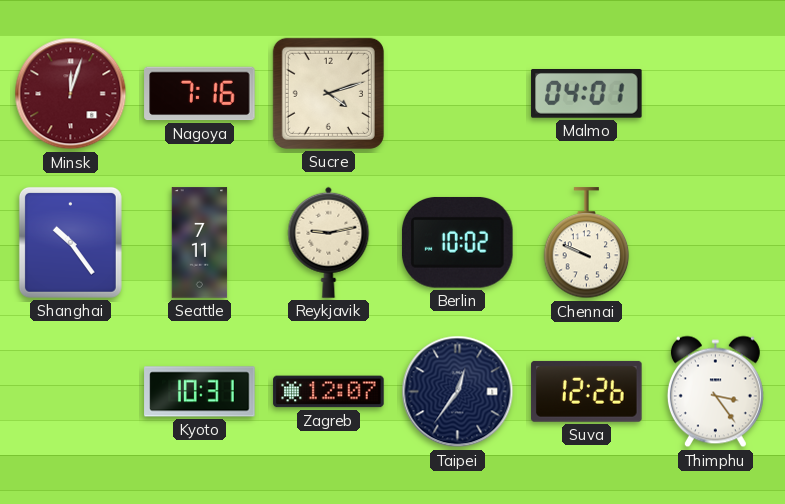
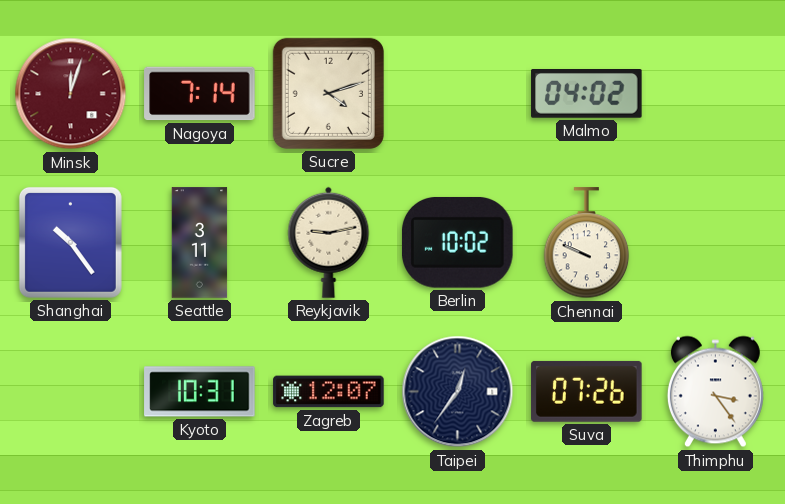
Nagoya: 7:16 -> 7:14 (200, 94)
Malmo: 04:01 -> 04:02 (587, 94)
Seattle: 7:11 -> 3:11 (200, 243)
Suva: 12:26 -> 07:26 (587, 391)
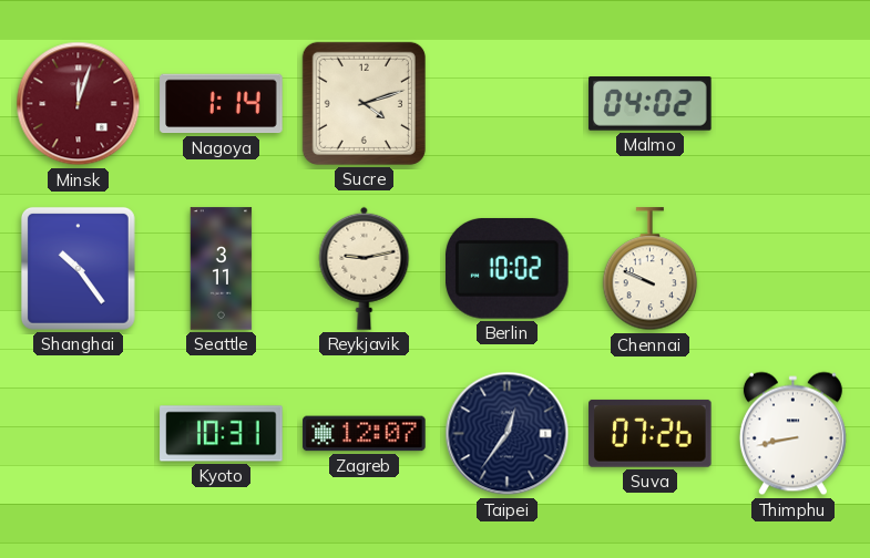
Nagoya: 7:14 -> 1:14 (222, 104)
Thimphu: 3:24 -> 8:43 (792, 434)
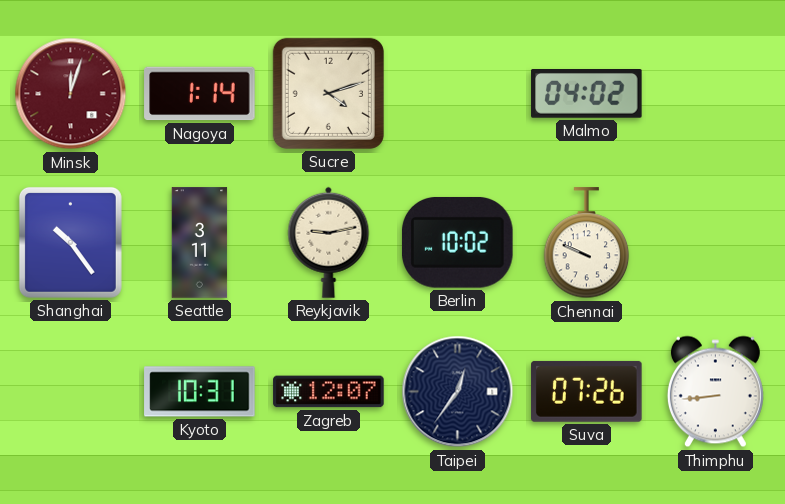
Thimphu: 8:43 -> 8:44 (715, 392)
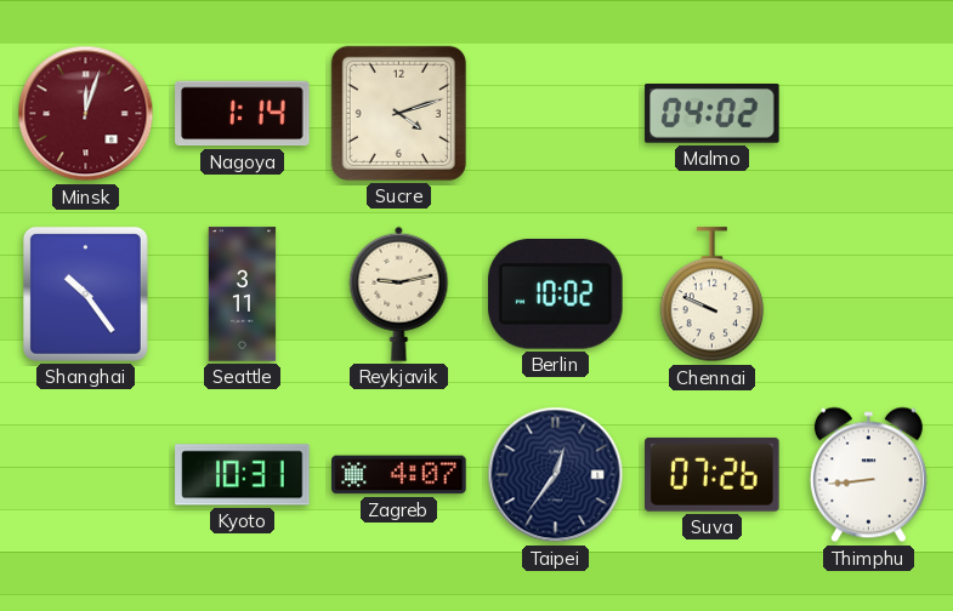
Zagreb: 12:07 -> 4:07 (399, 475)
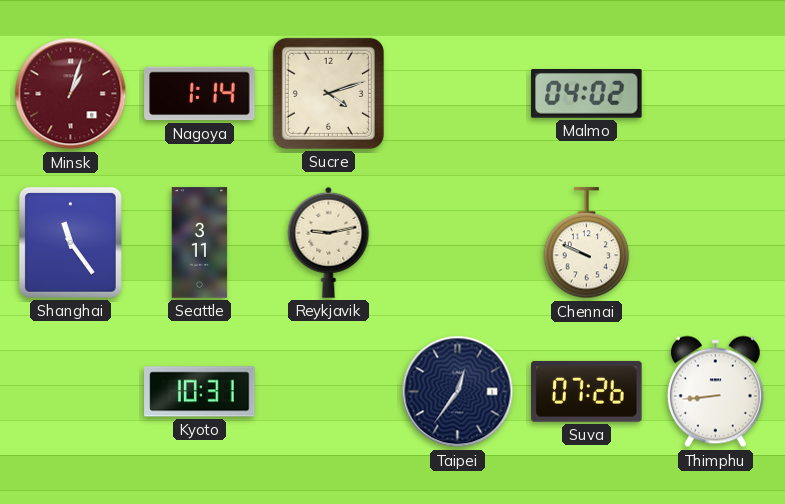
Minsk: 12:03 -> 1:03 (71, 94)
Shanghai: 10:24 -> 11:24 (70, 242)
Berlin: 10:02 -> none (555, 293)
Zagreb: 4:07 -> none (399, 475)
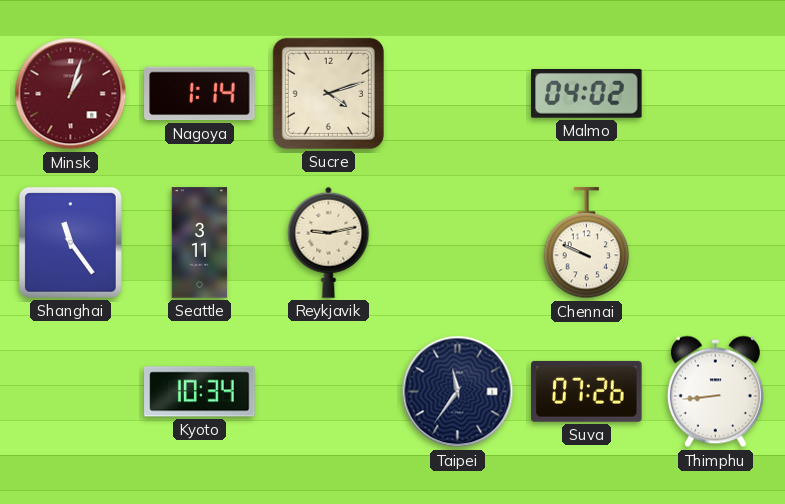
Kyoto: 10:31 -> 10:34 (200, 392)
Taipei: 12:36 -> 11:36 (458, 392)
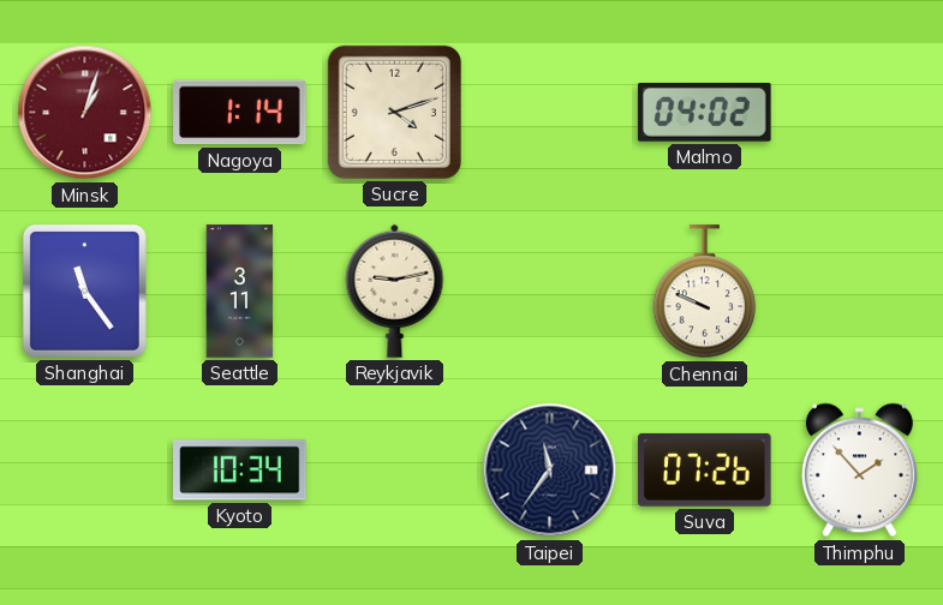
Thimphu: 8:44 -> 1:53 (859, 471)
